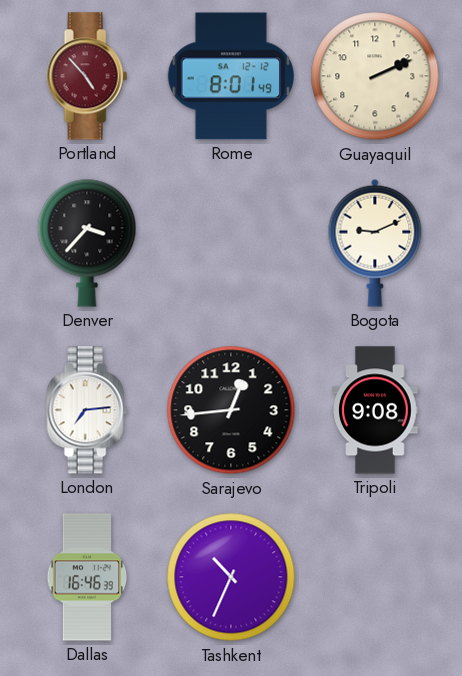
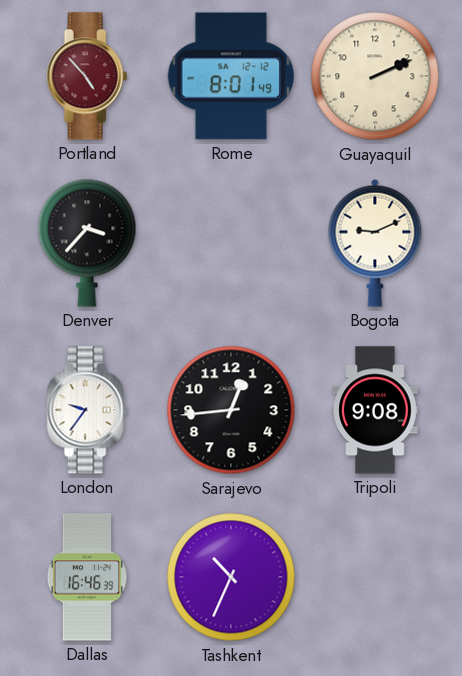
London: 7:14 -> 9:36 (87, 410)
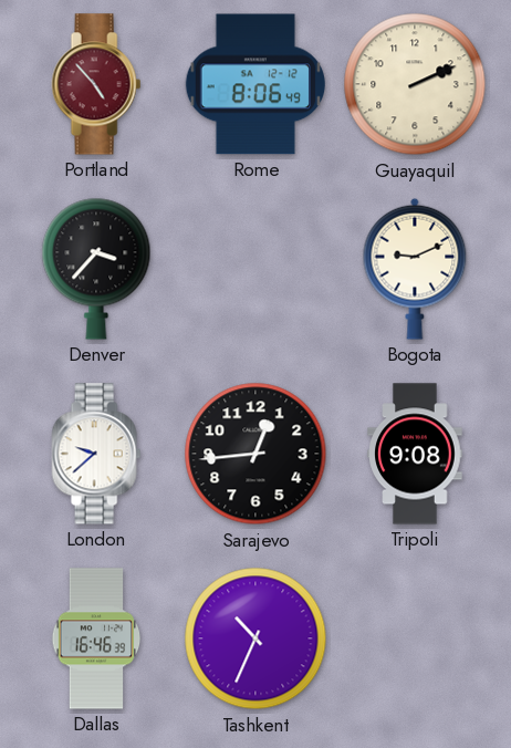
Rome: 8:01 -> 8:06 (255, 84)
London: 9:36 -> 9:38 (96, 454)
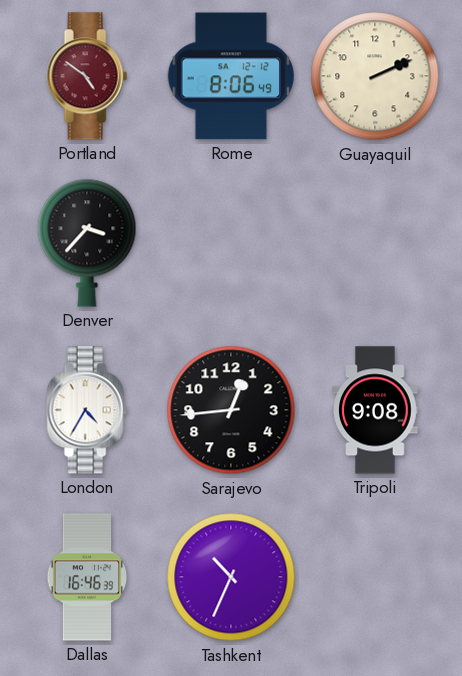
Portland: 4:53 -> 4:51 (87, 76)
Bogota: 9:11 -> none (415, 269)
London: 9:38 -> 4:35 (87, 410)
